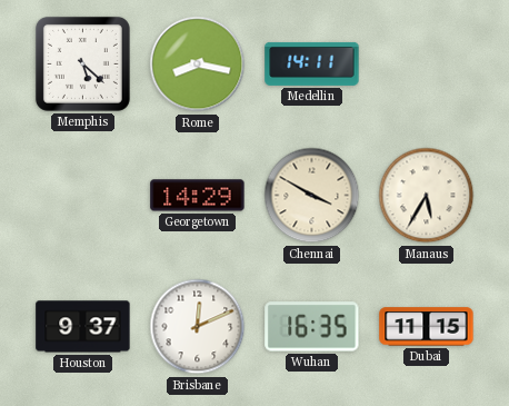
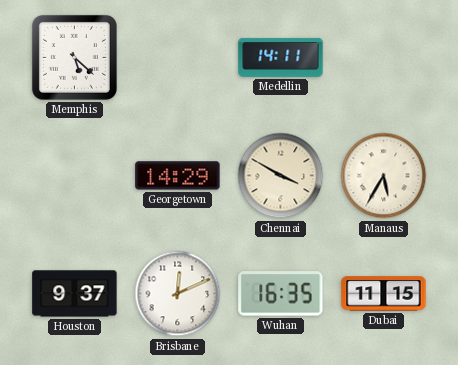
Rome: 8:17 -> none (198, 65)
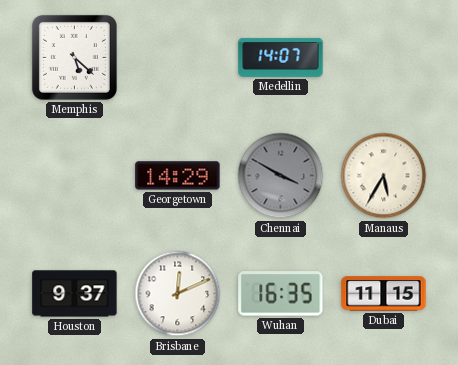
Medellin: 14:11 -> 14:07 (281, 57)
Chennai dial: cream -> grey (281, 176)
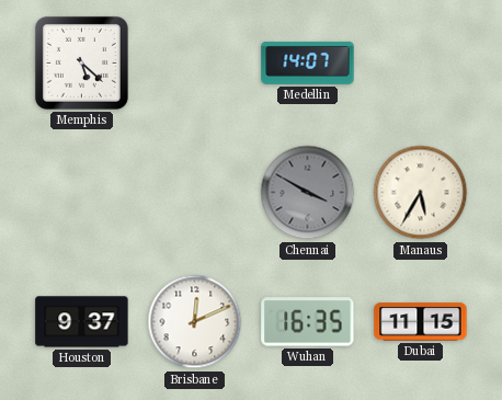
Georgetown: 14:29 -> none (178, 176)
